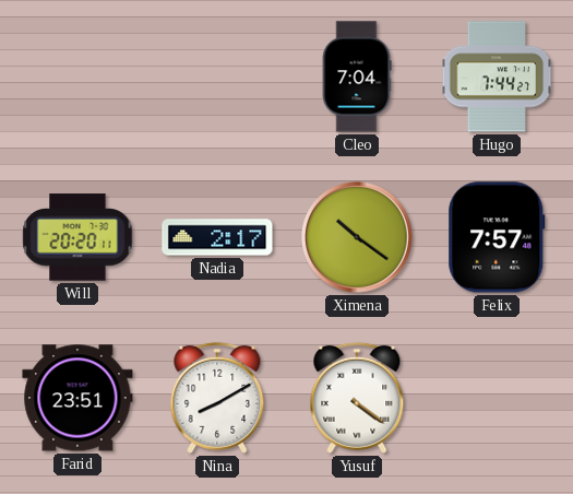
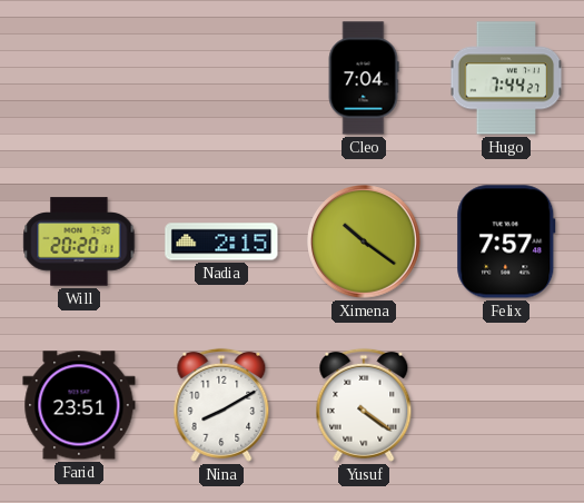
Nadia: 2:17 -> 2:15 (221, 241)
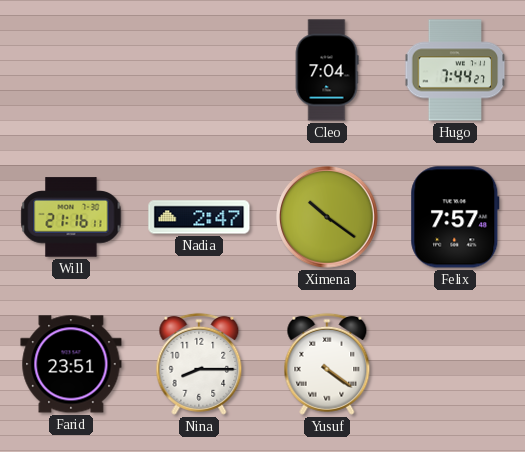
Will: 20:20 -> 21:16 (71, 217)
Nadia: 2:15 -> 2:47 (199, 217)
Nina: 8:10 -> 8:15 (199, 364)
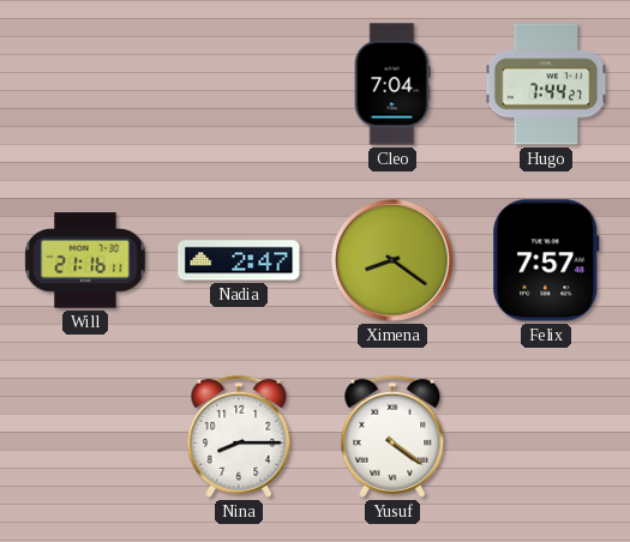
Ximena: 10:21 -> 8:21 (394, 261)
Farid: 23:51 -> none (71, 364)
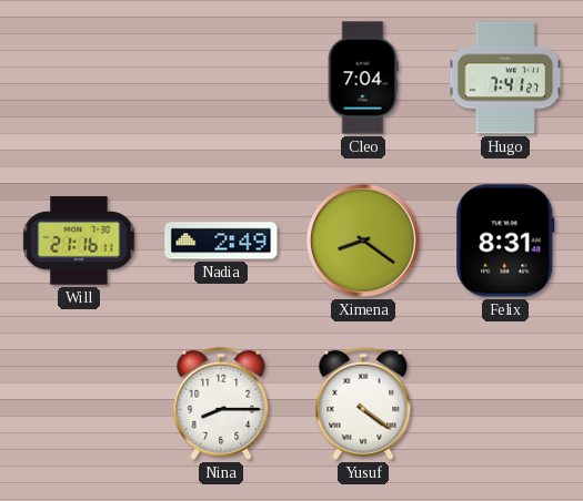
Hugo: 7:44 -> 7:41 (505, 78)
Nadia: 2:47 -> 2:49 (221, 241)
Felix: 7:57 -> 8:31 (505, 241)
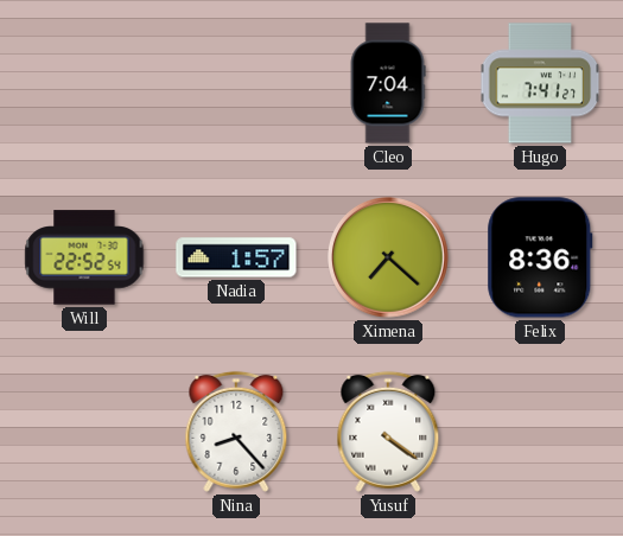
Will: 21:16 -> 22:52 (84, 257)
Nadia: 2:49 -> 1:57 (236, 257)
Ximena: 8:21 -> 7:22 (389, 259)
Felix: 8:31 -> 8:36 (540, 257)
Nina: 8:15 -> 8:23 (236, 432)
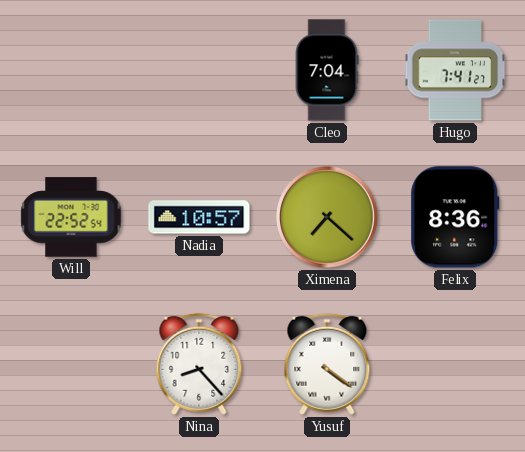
Nadia: 1:57 -> 10:57 (199, 217)
